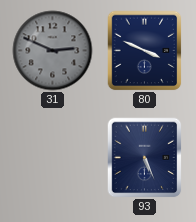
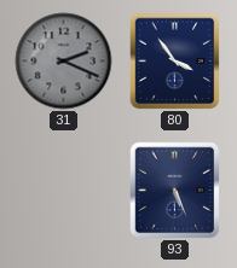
31: 2:49 -> 2:19 (64, 62)
80: 3:49 -> 3:54 (175, 62)
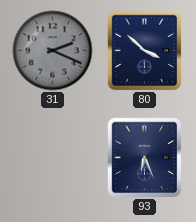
80: 3:54 -> 3:52 (145, 51)
93: 5:26 -> 6:26 (145, 158)
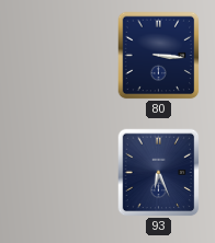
31: 2:19 -> none (53, 51)
80: 3:52 -> 3:16 (159, 56)
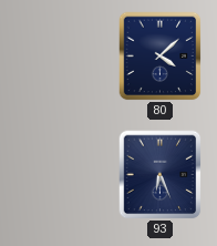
80: 3:16 -> 4:08 (161, 57)
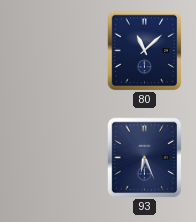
80: 4:08 -> 11:08 (145, 51)
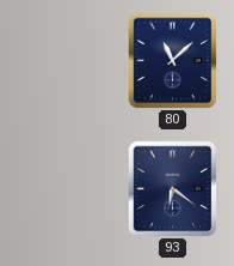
93: 6:26 -> 6:21 (173, 189)
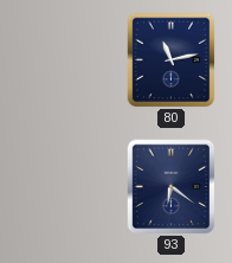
80: 11:08 -> 11:13 (172, 60)
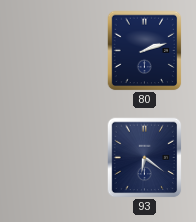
80: 11:13 -> 2:12 (145, 51)
